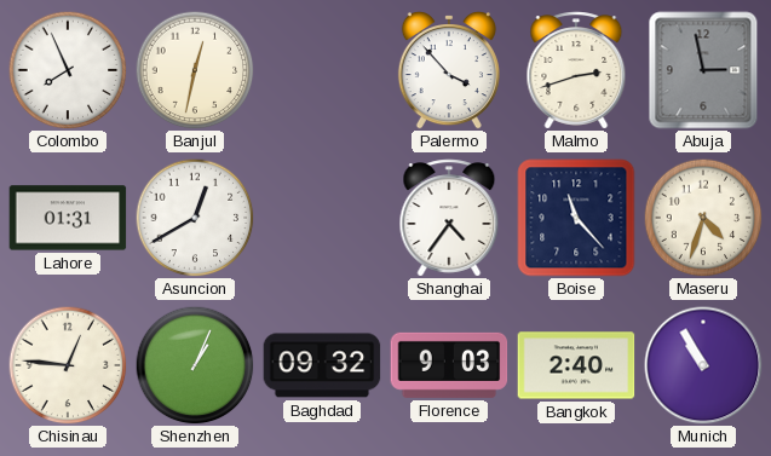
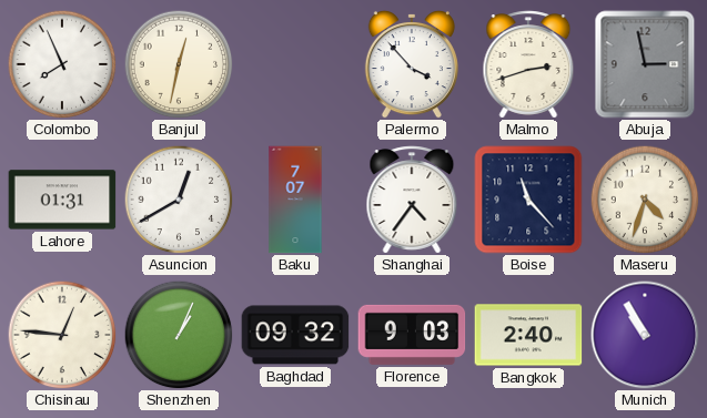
Baku: none -> 7:07 (295, 200)
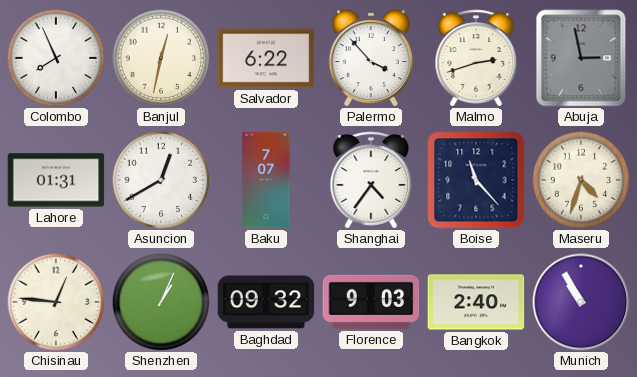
Salvador: none -> 6:22 (266, 58)
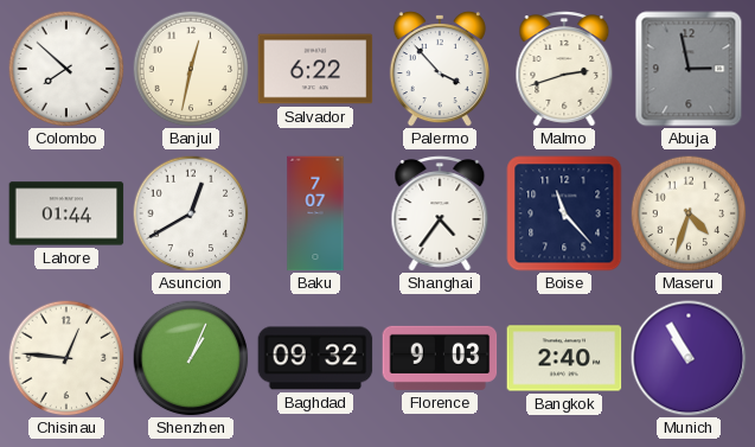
Colombo: 7:56 -> 7:52 (66, 69)
Lahore: 01:31 -> 01:44 (66, 213)
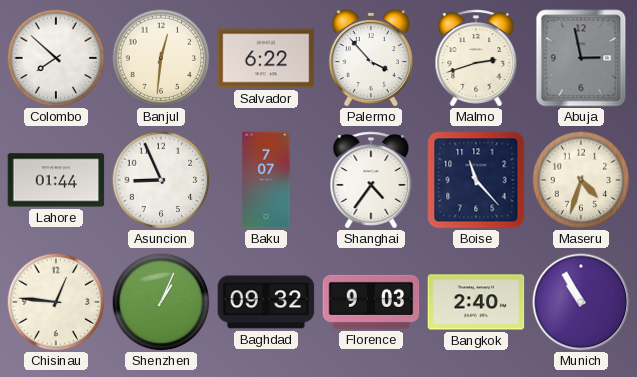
Banjul: 12:32 -> 12:31 (161, 58)
Asuncion: 12:40 -> 8:56 (161, 180)
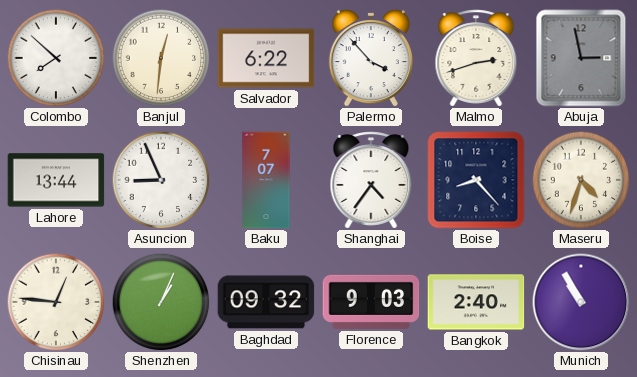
Lahore: 01:44 -> 13:44 (56, 180)
Boise: 11:23 -> 8:23 (476, 180)
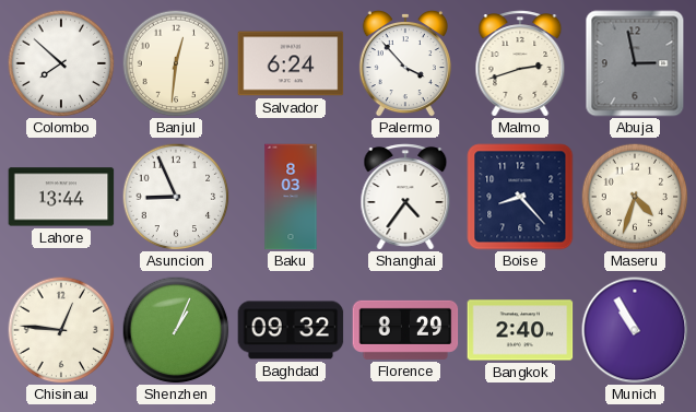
Salvador: 6:22 -> 6:24 (291, 63)
Baku: 7:07 -> 8:03 (291, 197)
Florence: 9:03 -> 8:29 (405, 330)
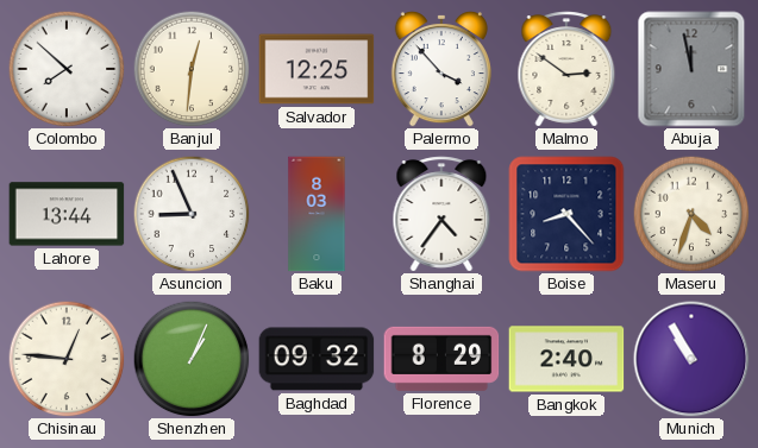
Salvador: 6:24 -> 12:25 (317, 69)
Malmo: 2:42 -> 2:51 (566, 69)
Abuja: 2:58 -> 11:58 (691, 69)
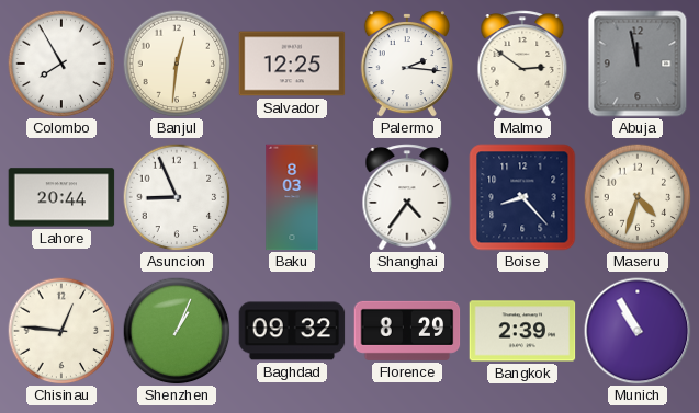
Colombo: 7:52 -> 7:55 (61, 64)
Palermo: 3:53 -> 2:16 (407, 64)
Lahore: 13:44 -> 20:44 (61, 197)
Bangkok: 2:40 -> 2:39 (522, 331)
